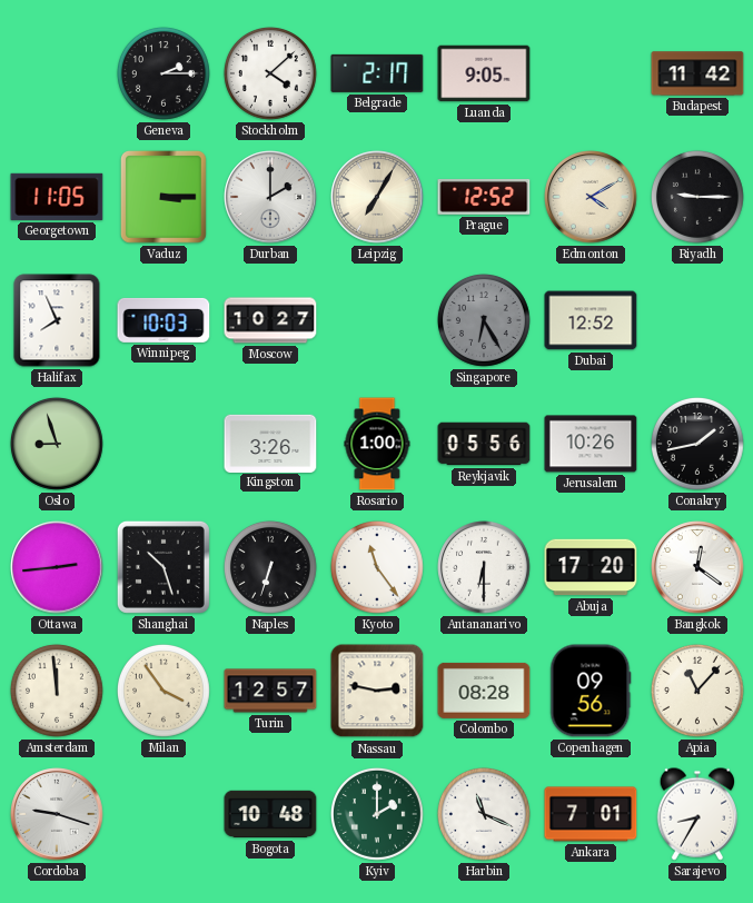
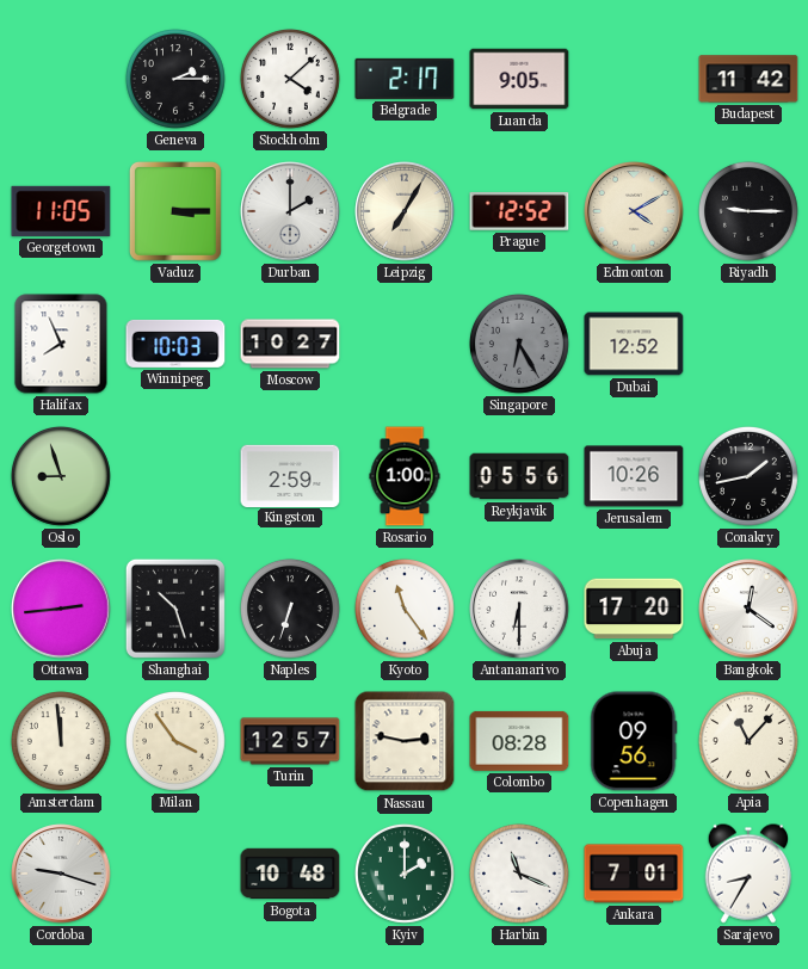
Kingston: 3:26 -> 2:59 (290, 475)
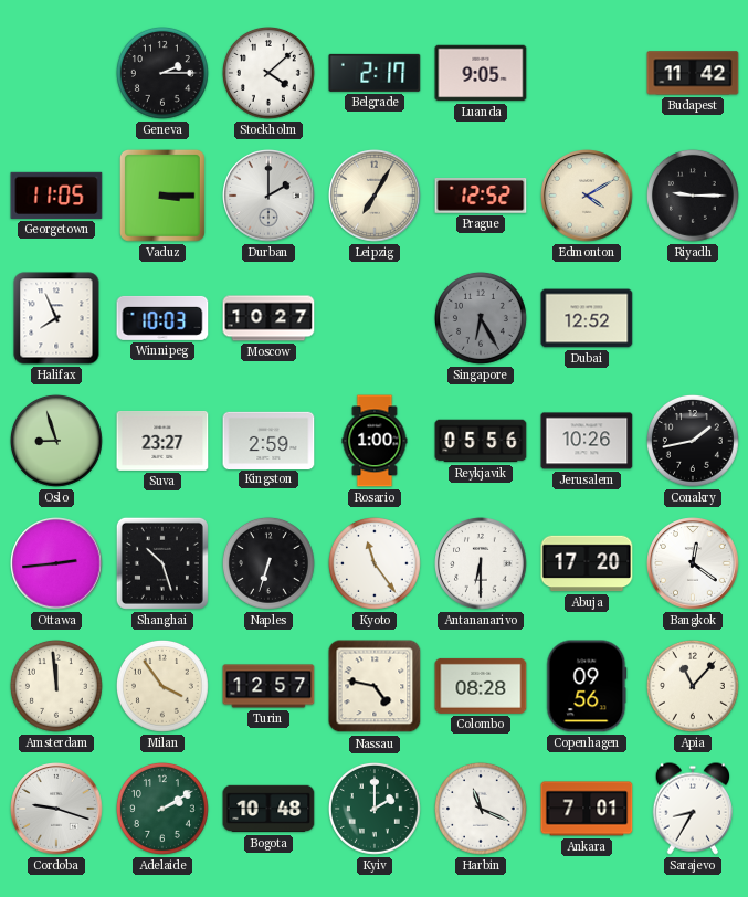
Suva: none -> 23:27 (162, 441)
Nassau: 2:47 -> 4:47 (375, 686)
Adelaide: none -> 2:10 (162, 809)
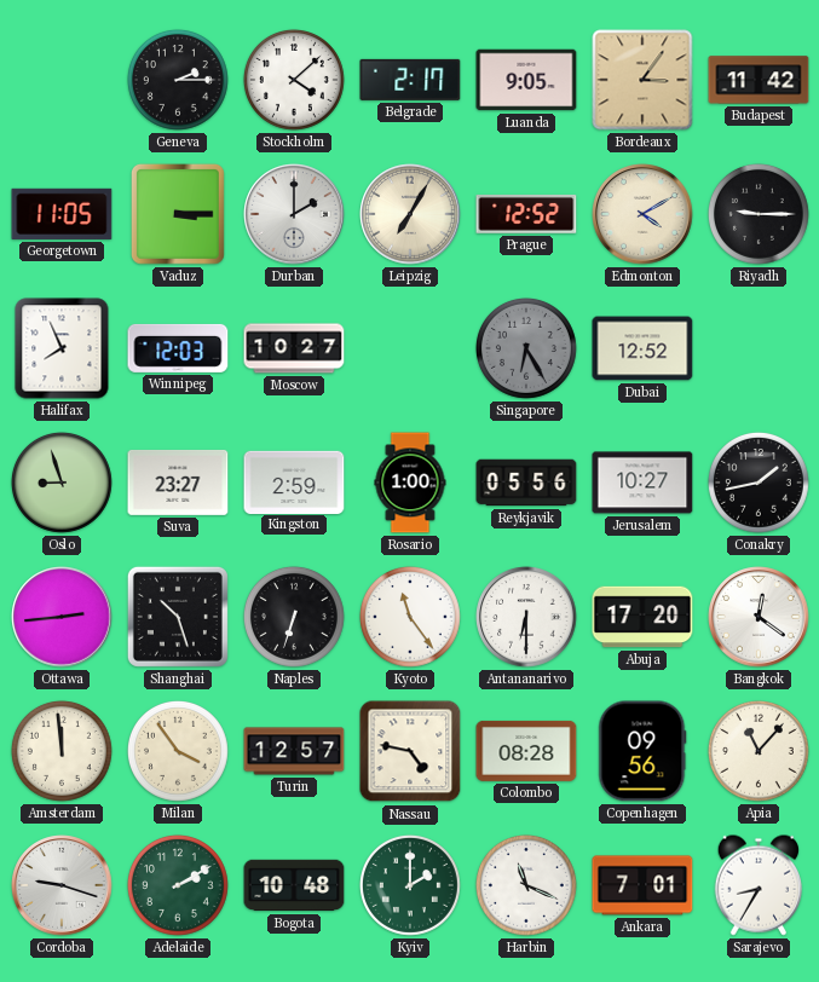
Bordeaux: none -> 3:06 (642, 80)
Winnipeg: 10:03 -> 12:03 (178, 348)
Jerusalem: 10:26 -> 10:27 (642, 483)
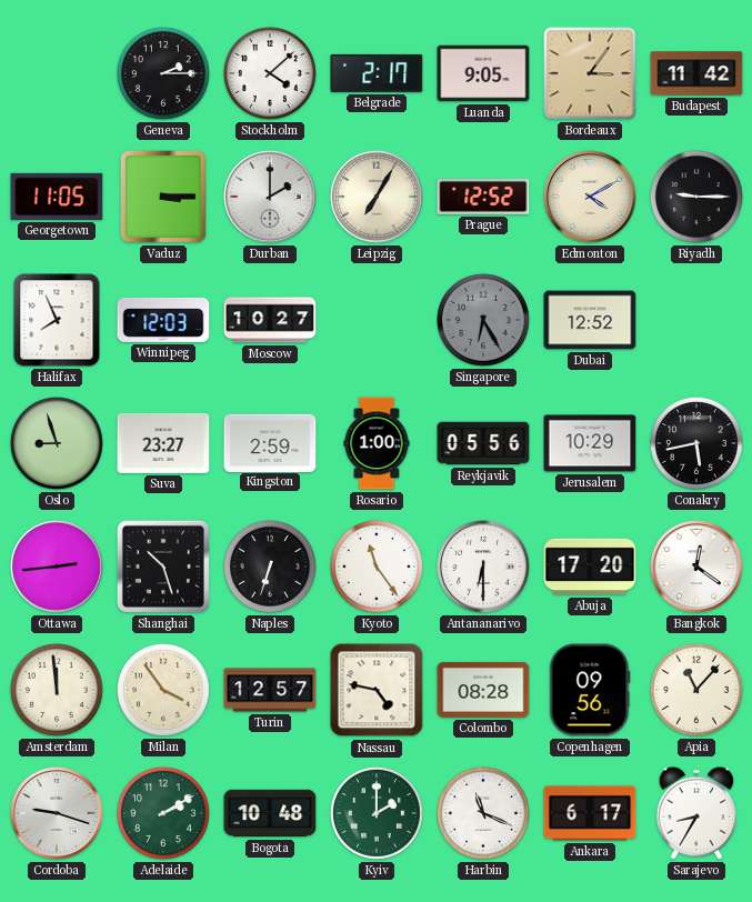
Jerusalem: 10:27 -> 10:29 (590, 443)
Conakry: 1:43 -> 5:43 (696, 443)
Ankara: 7:01 -> 6:17 (590, 813)
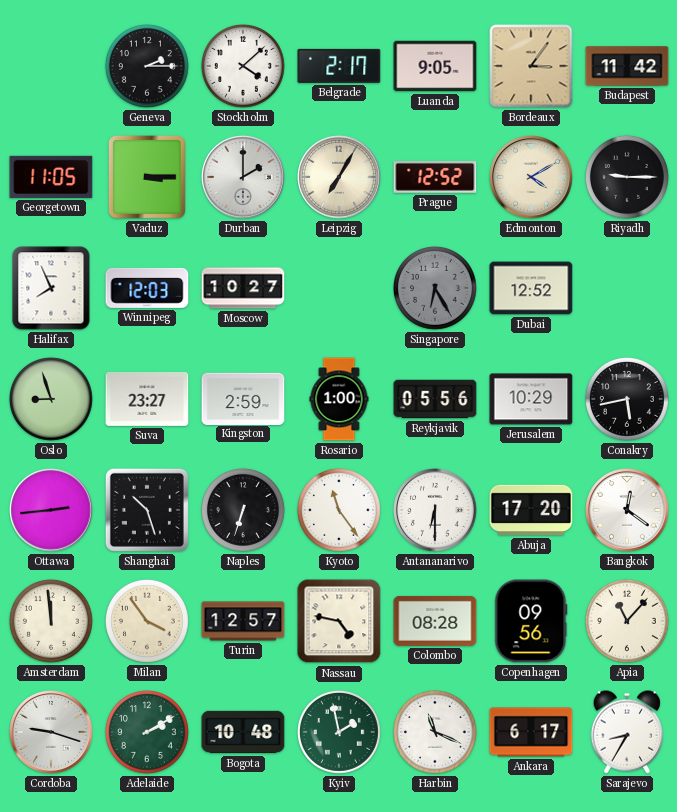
Kyiv: 2:00 -> 1:58 (339, 732)
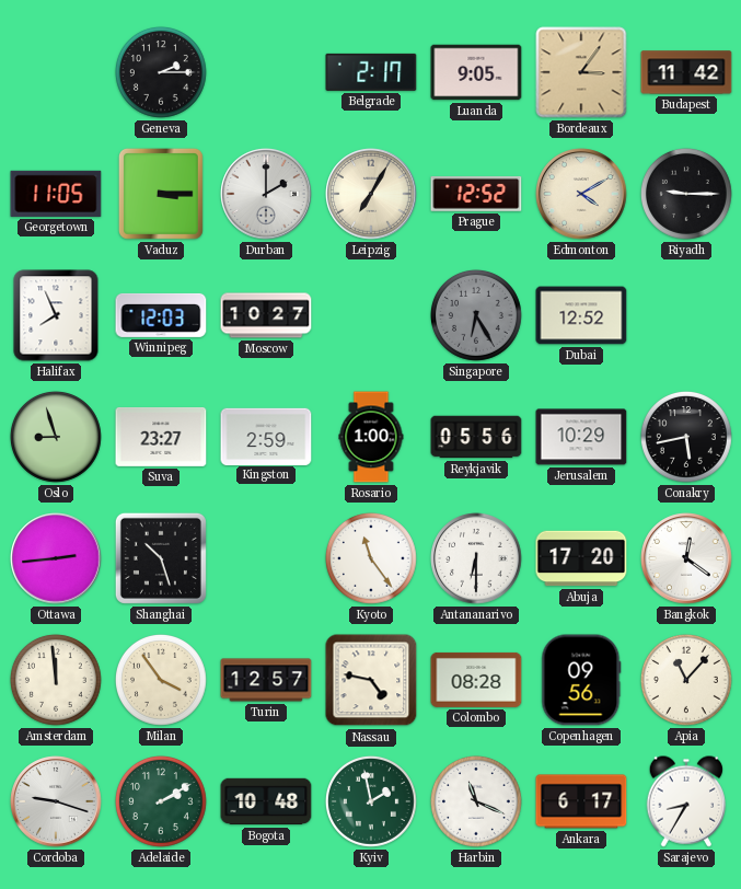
Stockholm: 4:08 -> none (243, 66)
Naples: 6:33 -> none (243, 510)
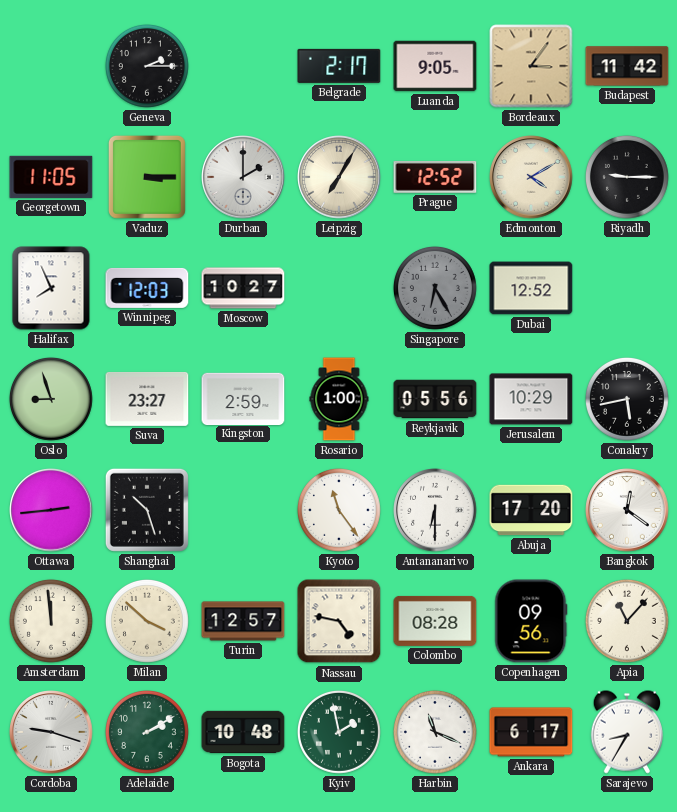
Milan: 3:54 -> 3:52 (147, 621)
